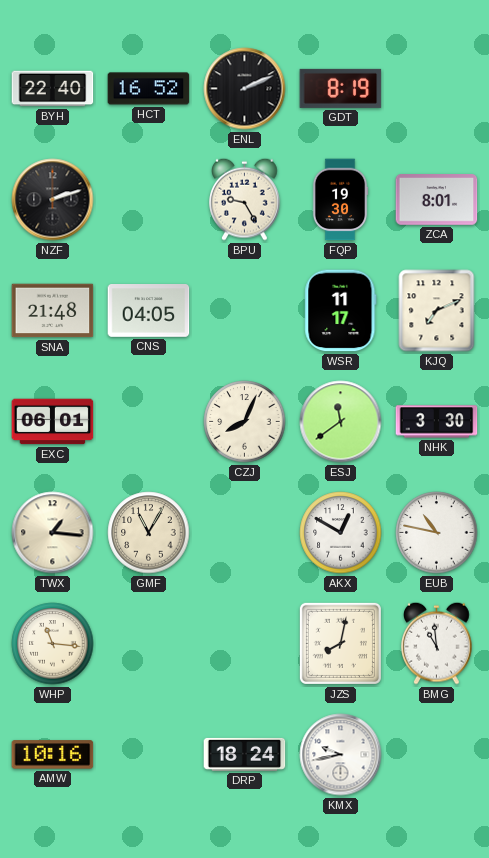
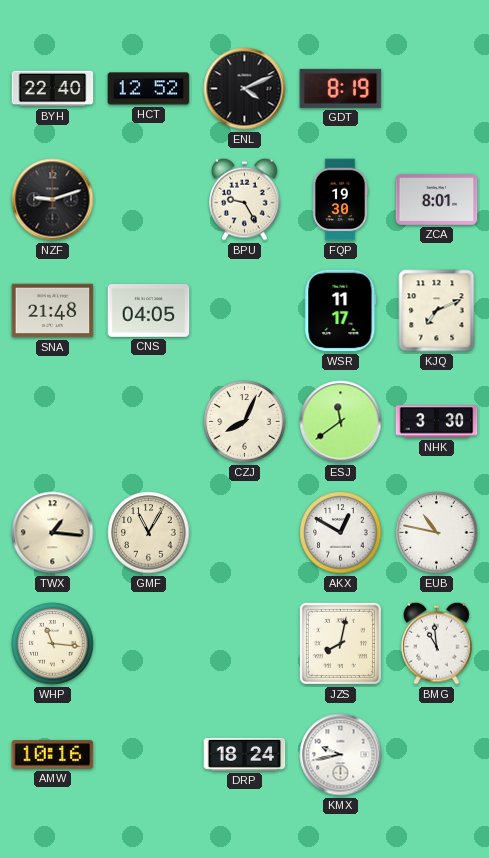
HCT: 16:52 -> 12:52 (149, 89)
ENL: 2:11 -> 4:11 (245, 89)
NZF: 2:12 -> 9:12 (53, 200)
EXC: 06:01 -> none (53, 422)
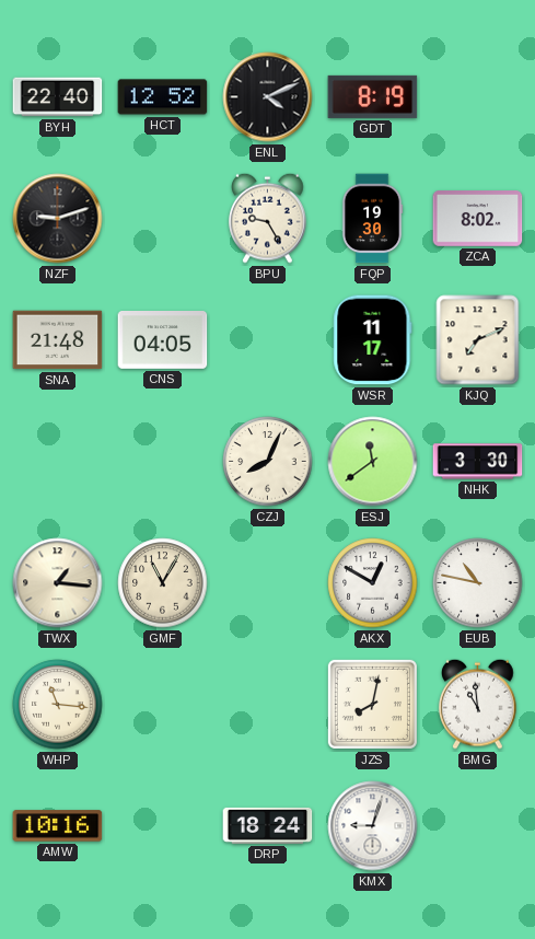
ZCA: 8:01 -> 8:02 (478, 219)
KMX: 9:43 -> 9:03 (373, 826)
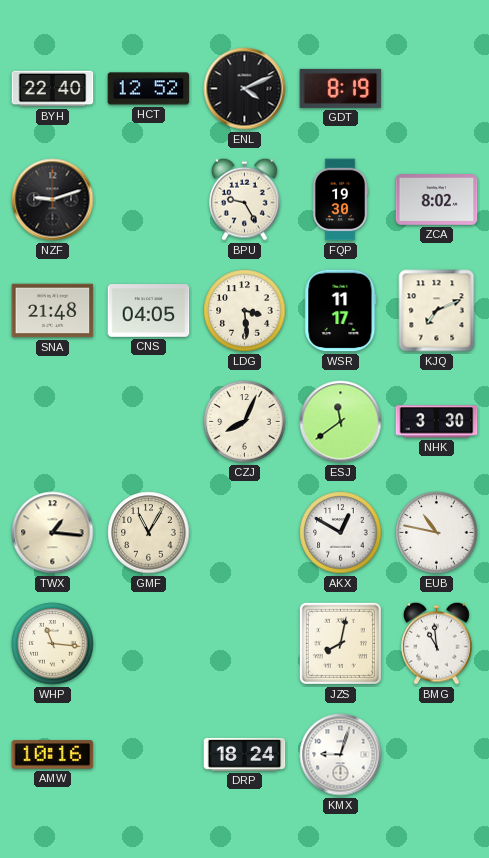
LDG: none -> 3:29 (245, 311)
